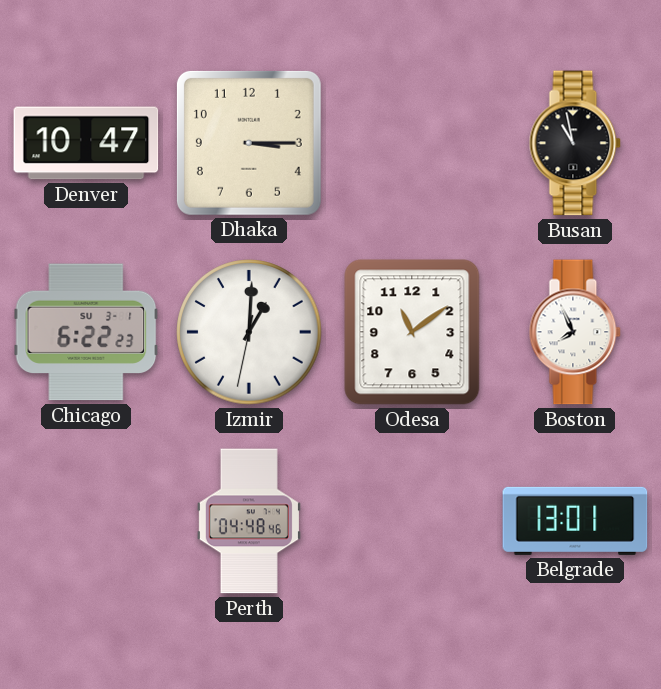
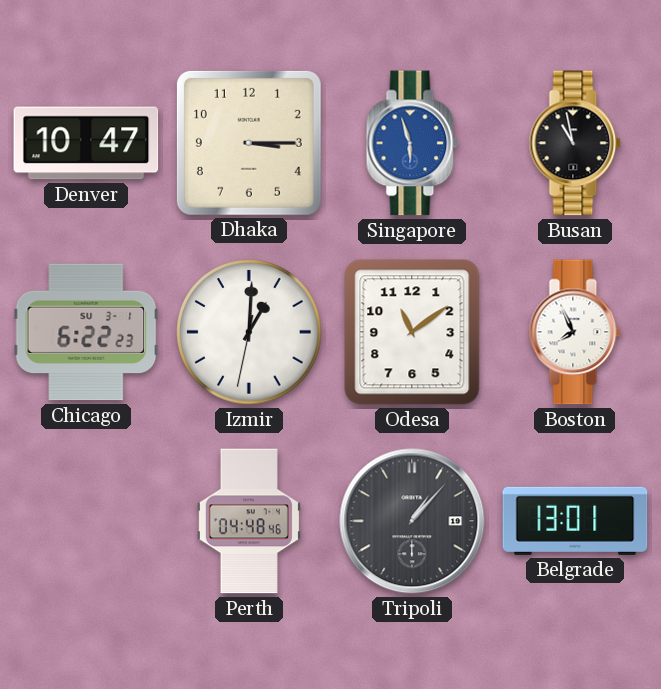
Singapore: none -> 5:57 (412, 143)
Tripoli: none -> 1:07 (412, 521)
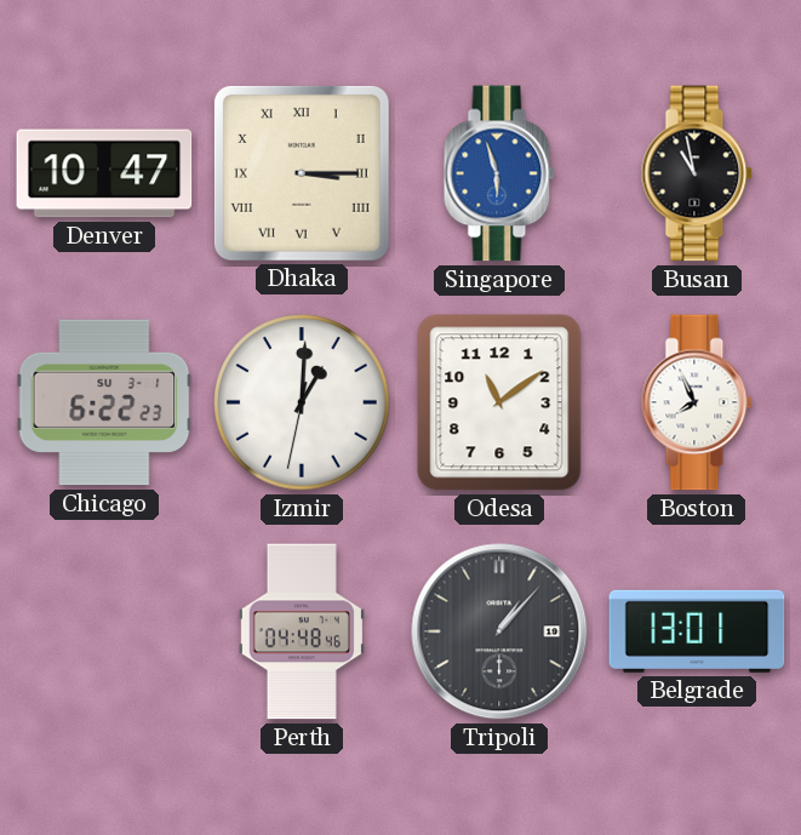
Dhaka numerals: Arabic -> Roman (302, 173)
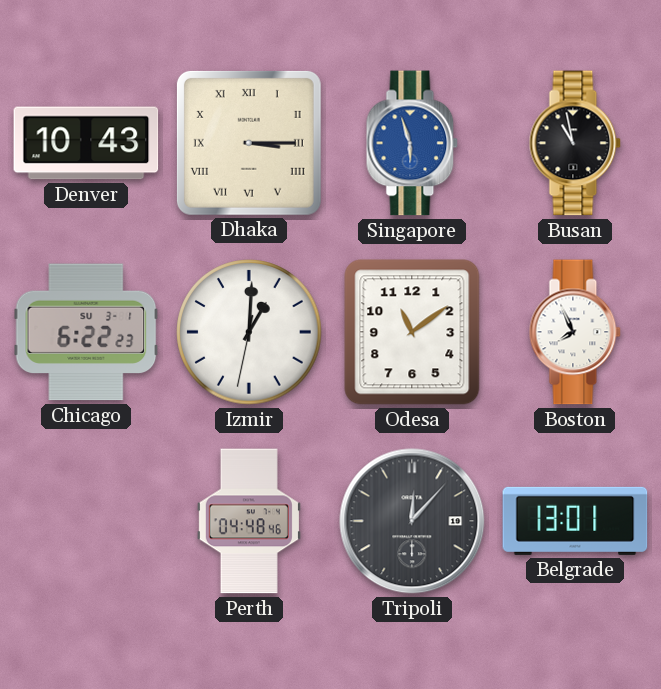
Denver: 10:47 -> 10:43 (86, 143)
Tripoli: 1:07 -> 12:07 (412, 521)
